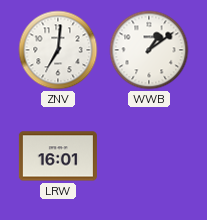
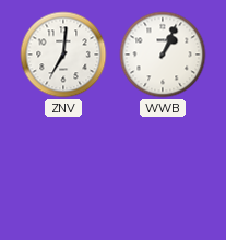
WWB: 1:09 -> 1:04 (163, 55)
LRW: 16:01 -> none (58, 156)
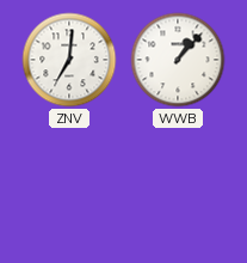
WWB: 1:04 -> 1:07 (178, 60)
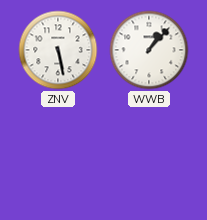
ZNV: 7:01 -> 5:28 (58, 50)
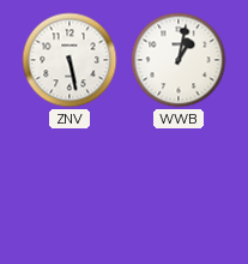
WWB: 1:07 -> 1:02 (179, 60)
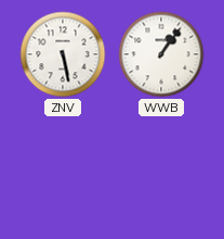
WWB: 1:02 -> 1:06 (161, 54)
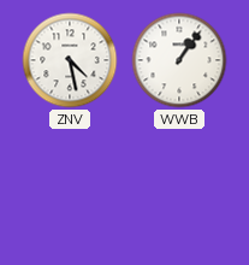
ZNV: 5:28 -> 4:28 (70, 60)
